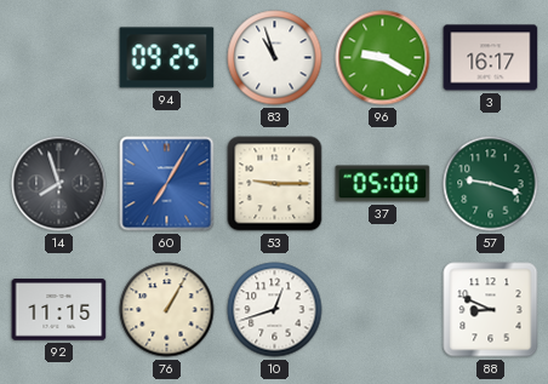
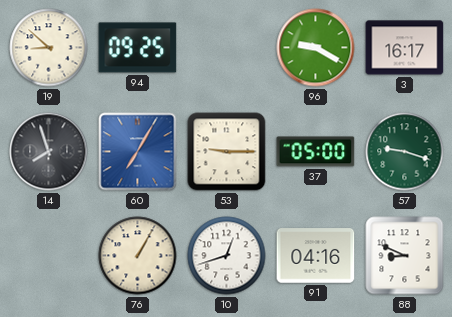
19: none -> 8:52 (49, 48)
83: 10:57 -> none (275, 58)
92: 11:15 -> none (59, 310)
91: none -> 04:16 (316, 256)
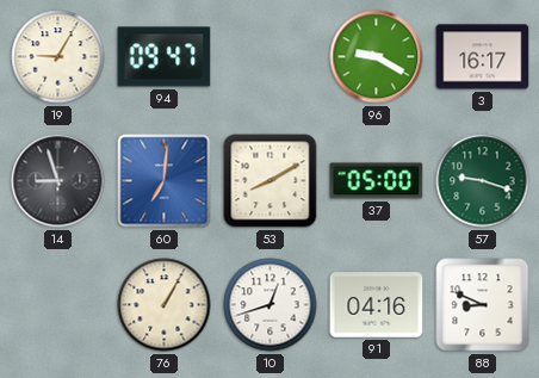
19: 8:52 -> 9:05 (58, 57)
94: 09:25 -> 09:47 (165, 57)
14: 7:57 -> 8:57 (58, 181)
60: 7:05 -> 7:01 (165, 181)
53: 9:15 -> 8:10 (271, 181)
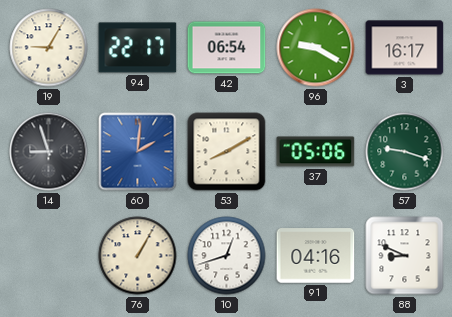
94: 09:47 -> 22:17 (138, 48)
42: none -> 06:54 (227, 48)
60: 7:01 -> 2:01 (138, 152)
37: 05:00 -> 05:06 (316, 152)
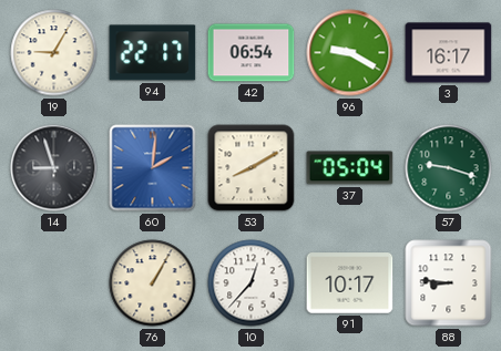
37: 05:06 -> 05:04 (350, 168)
10: 12:42 -> 12:37 (252, 283)
91: 04:16 -> 10:17 (350, 283)
88: 8:49 -> 8:46 (449, 283)
